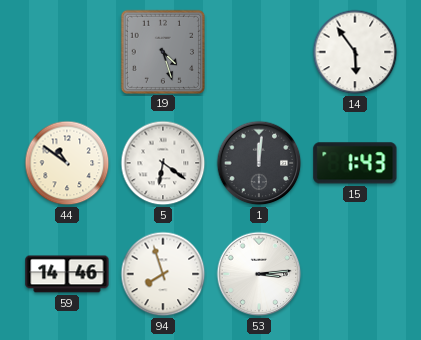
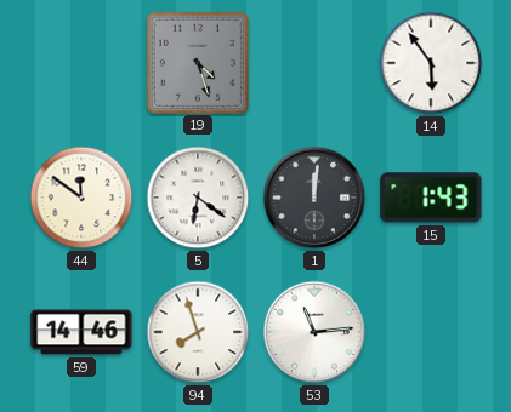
44: 10:51 -> 11:51 (81, 198)
53: 3:14 -> 11:14 (314, 332)
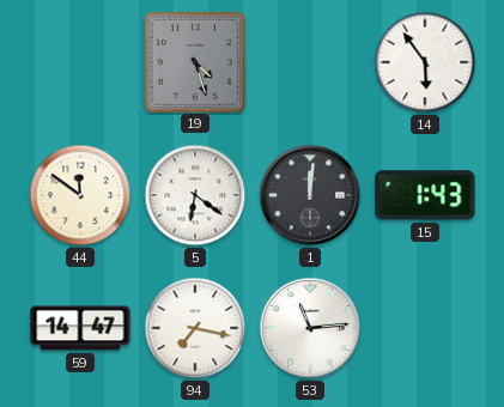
59: 14:46 -> 14:47 (80, 328)
94: 7:57 -> 7:17 (195, 328)
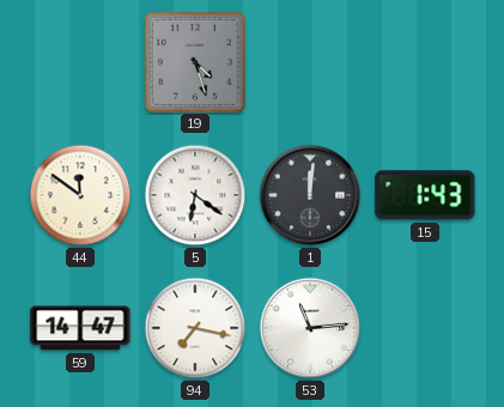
14: 5:54 -> none (425, 62)
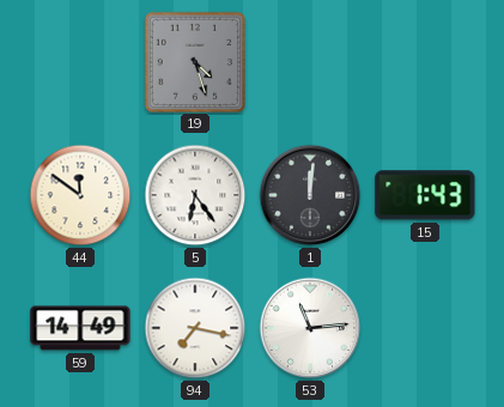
5: 6:21 -> 6:24 (195, 195)
59: 14:47 -> 14:49 (80, 328)
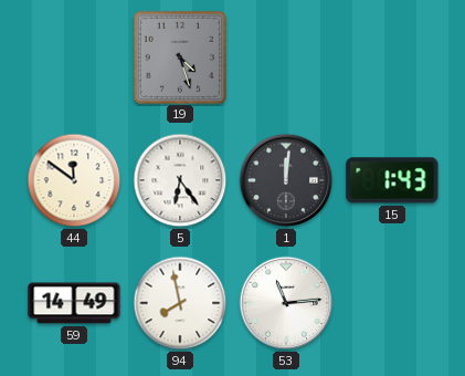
94: 7:17 -> 7:58 (180, 303)
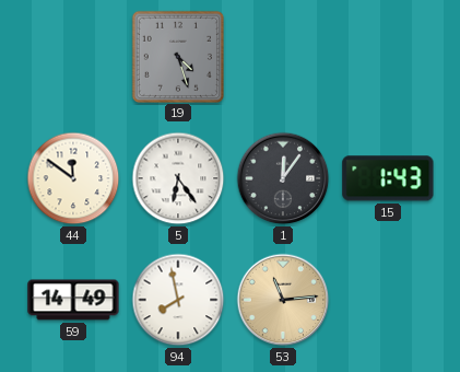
1: 12:01 -> 12:06 (283, 178)
53 dial: white -> champagne (283, 300)
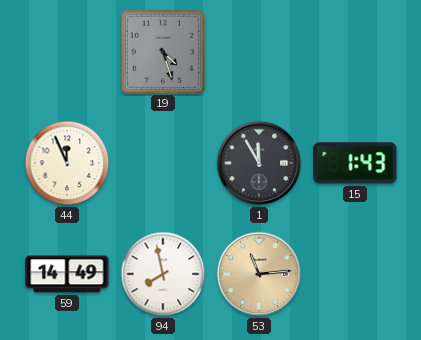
44: 11:51 -> 11:56 (67, 163)
5: 6:24 -> none (178, 178)
1: 12:06 -> 11:55 (259, 163)
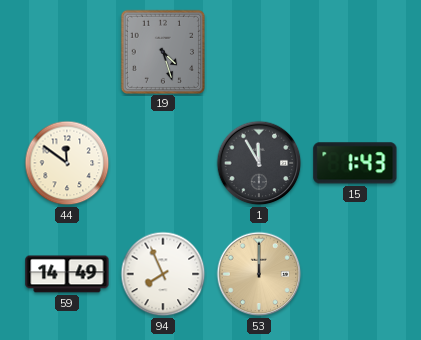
44: 11:56 -> 11:51 (67, 163)
94: 7:58 -> 7:56 (163, 274)
53: 11:14 -> 12:00 (259, 274)
